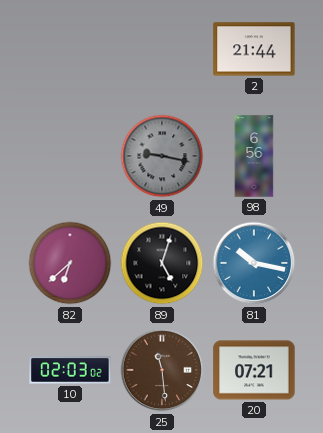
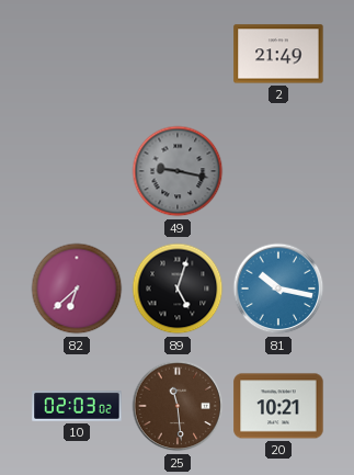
2: 21:44 -> 21:49 (278, 54)
98: 6:56 -> none (254, 156)
20: 07:21 -> 10:21 (278, 406)
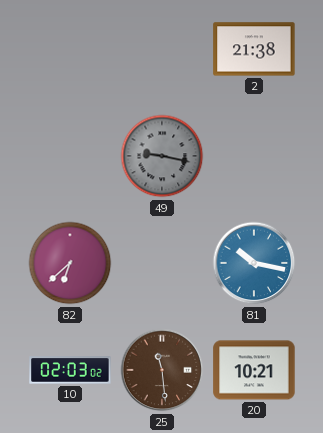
2: 21:49 -> 21:38 (254, 49)
89: 5:03 -> none (178, 289)
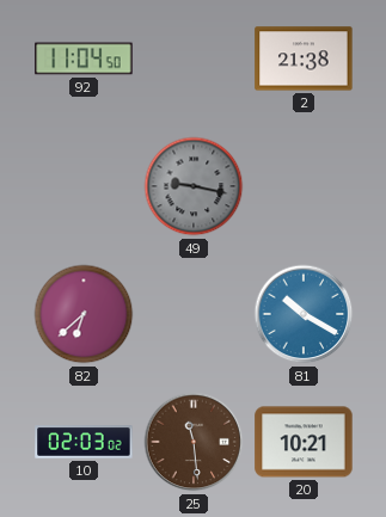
92: none -> 11:04 (84, 59)
81: 10:17 -> 10:20 (304, 314)
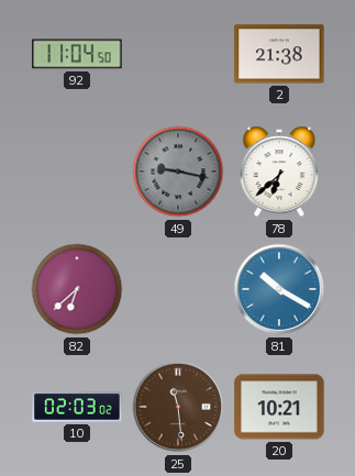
78: none -> 6:38 (279, 171)
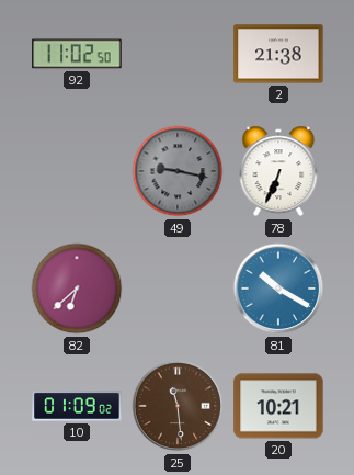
92: 11:04 -> 11:02 (77, 54)
78: 6:38 -> 6:34 (278, 171)
10: 02:03 -> 01:09 (77, 406)
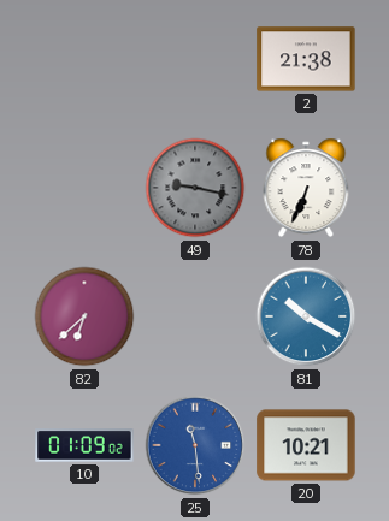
92: 11:02 -> none (77, 54)
25 dial: brown -> blue (195, 445)
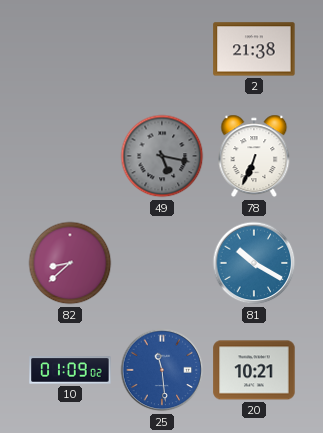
49: 9:17 -> 5:17 (162, 156)
82: 6:38 -> 8:38 (70, 263)
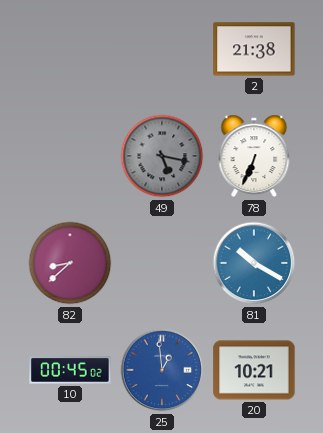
10: 01:09 -> 00:45 (70, 370)
25: 11:29 -> 12:59 (162, 370)
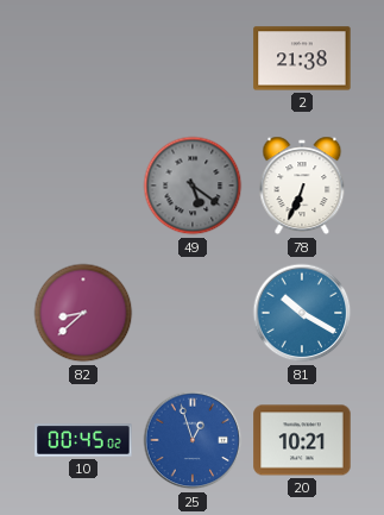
49: 5:17 -> 5:21 (193, 186)
25: 12:59 -> 12:57 (193, 440)
